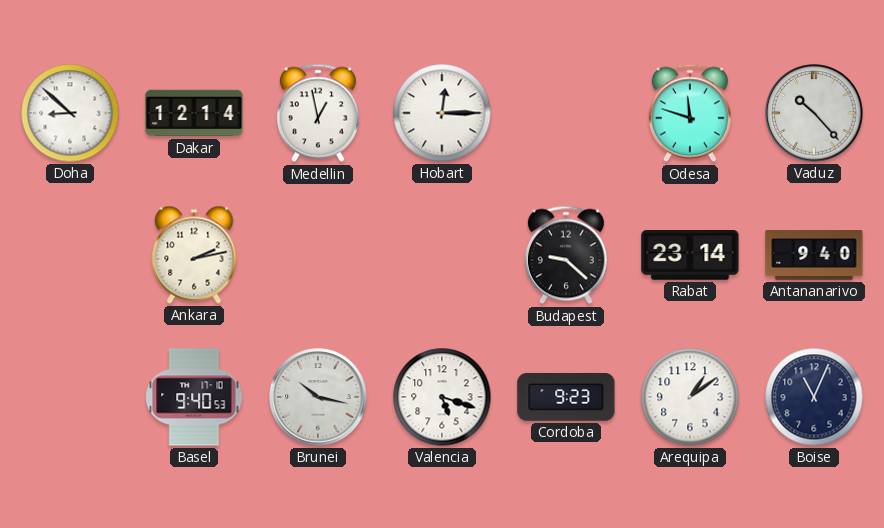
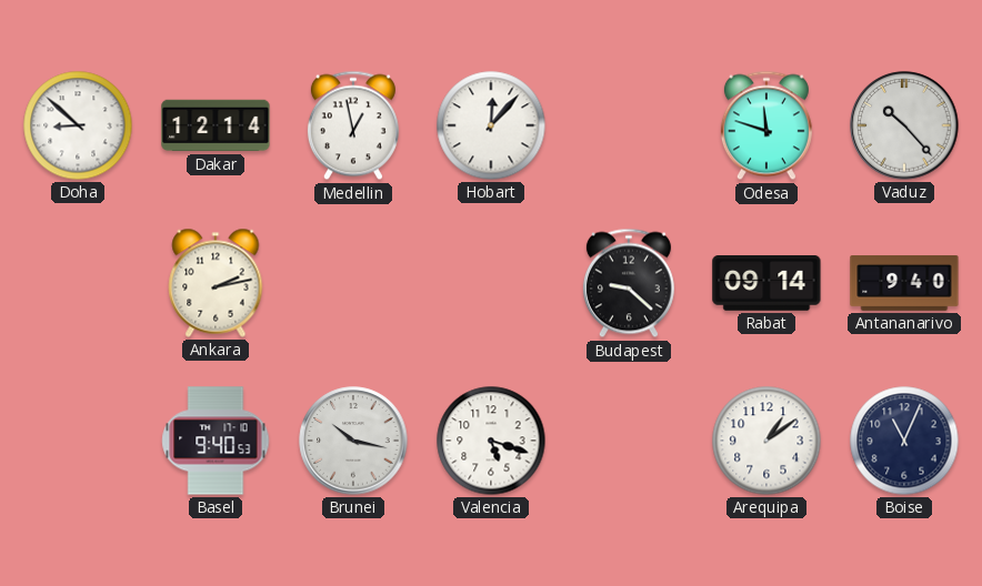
Hobart: 12:15 -> 12:07 (491, 125)
Rabat: 23:14 -> 09:14 (766, 284)
Cordoba: 9:23 -> none (566, 397)
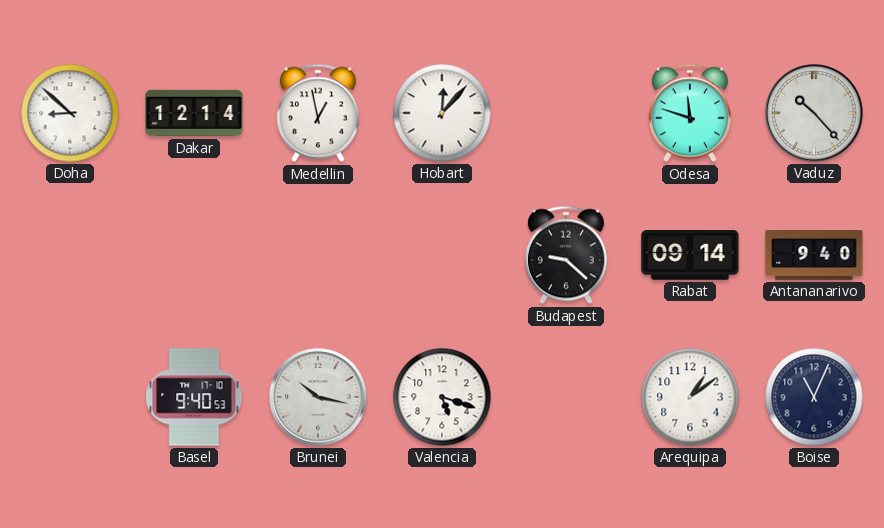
Ankara: 2:13 -> none (216, 283)
